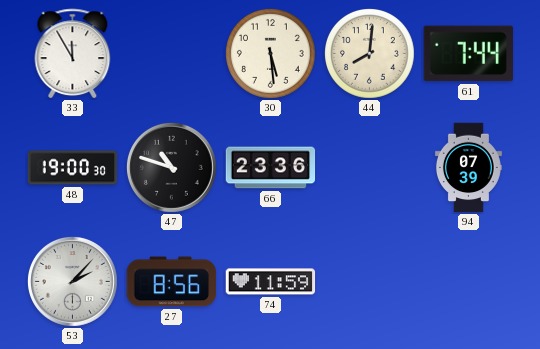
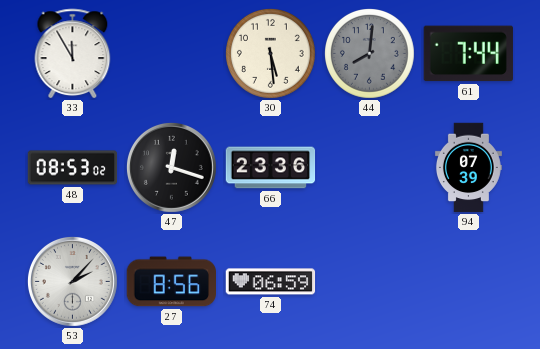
44 dial: cream -> grey (370, 54)
48: 19:00 -> 08:53 (73, 168)
47: 10:48 -> 12:18 (171, 167)
74: 11:59 -> 06:59 (271, 282)
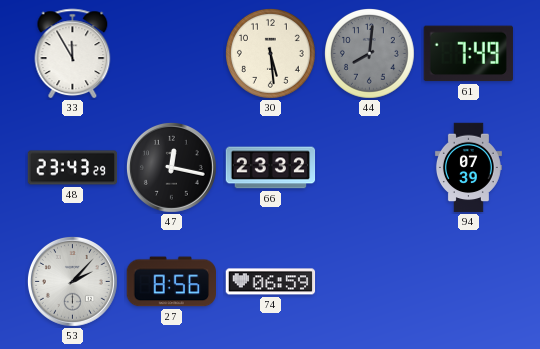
61: 7:44 -> 7:49 (468, 54)
48: 08:53 -> 23:43 (73, 168)
47: 12:18 -> 12:17 (171, 167)
66: 23:36 -> 23:32 (271, 168)
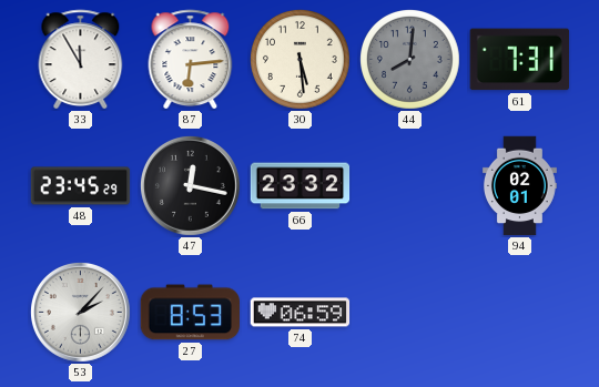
87: none -> 6:14 (191, 60)
61: 7:49 -> 7:31 (519, 60)
48: 23:43 -> 23:45 (81, 186)
94: 07:39 -> 02:01 (519, 186)
27: 8:56 -> 8:53 (190, 313)
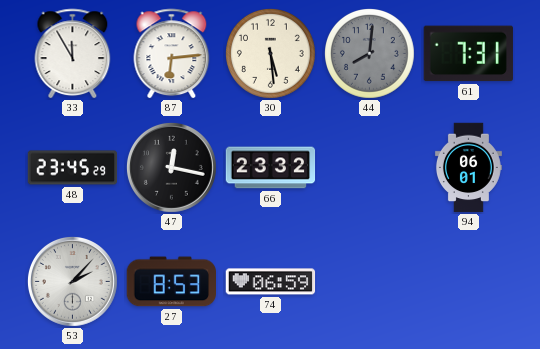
94: 02:01 -> 06:01 (468, 168)
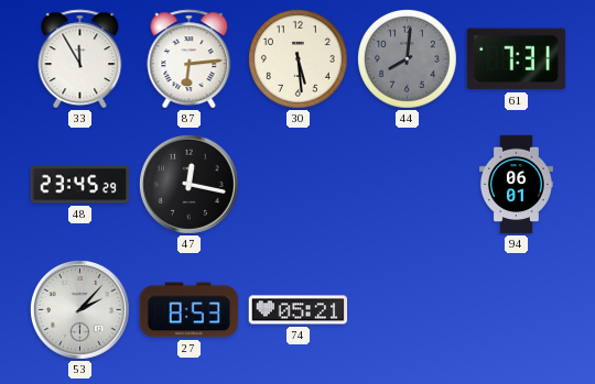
66: 23:32 -> none (271, 168)
74: 06:59 -> 05:21 (299, 310)
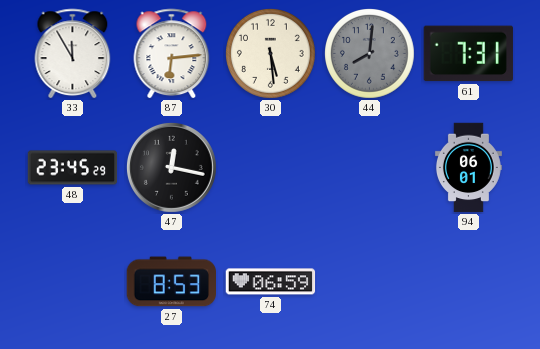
53: 2:07 -> none (79, 309)
74: 05:21 -> 06:59 (271, 282)
